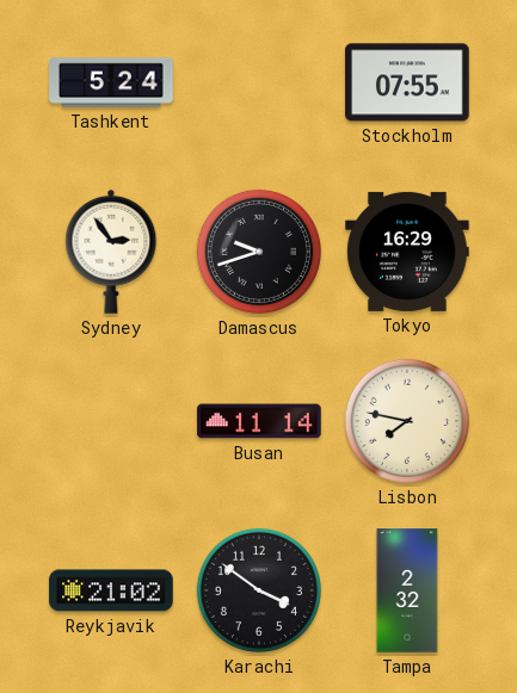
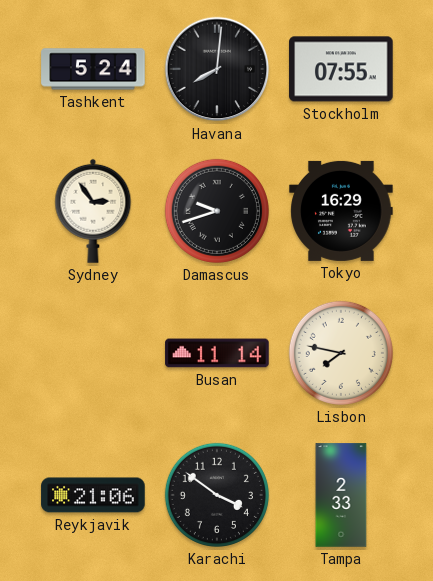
Havana: none -> 8:01 (217, 69)
Reykjavik: 21:02 -> 21:06 (93, 495)
Tampa: 2:32 -> 2:33 (341, 495)
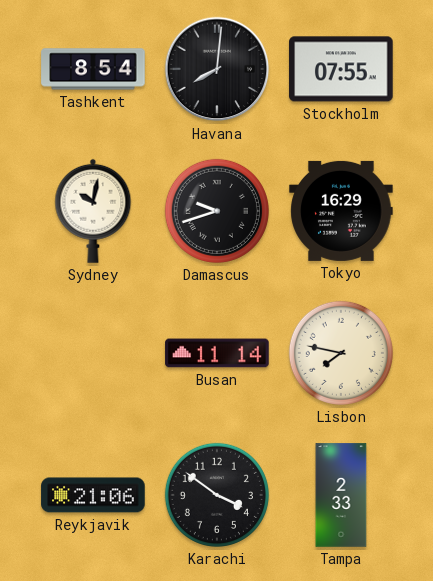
Tashkent: 5:24 -> 8:54 (93, 69)
Sydney: 2:54 -> 10:02 (93, 211)
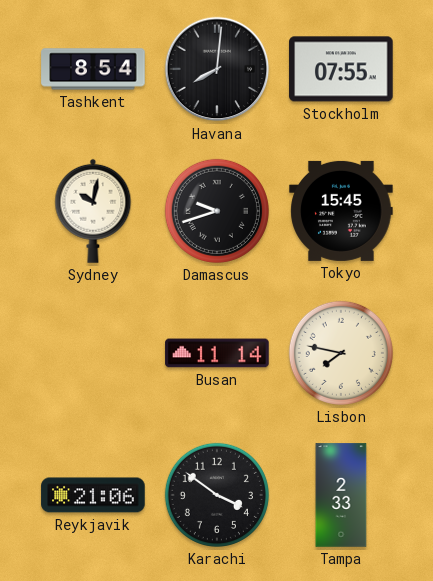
Tokyo: 16:29 -> 15:45 (341, 211)
